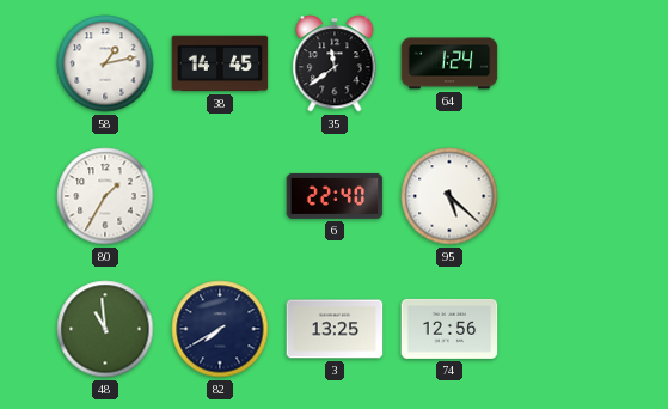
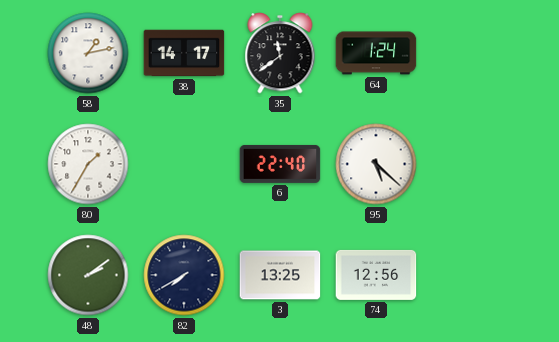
38: 14:45 -> 14:17 (184, 53)
48: 10:59 -> 2:09 (88, 275)
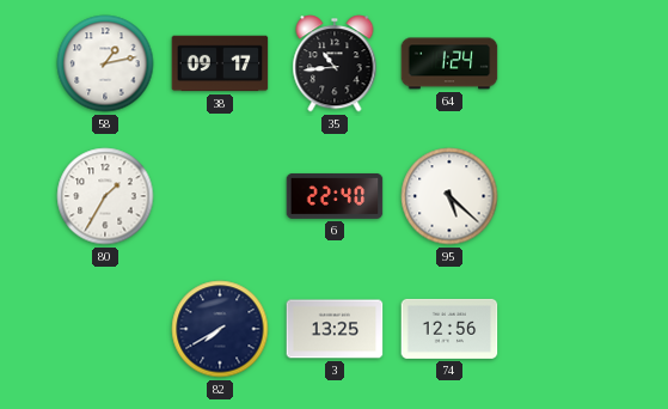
38: 14:17 -> 09:17 (220, 63)
35: 11:39 -> 10:44 (335, 63)
48: 2:09 -> none (88, 275)
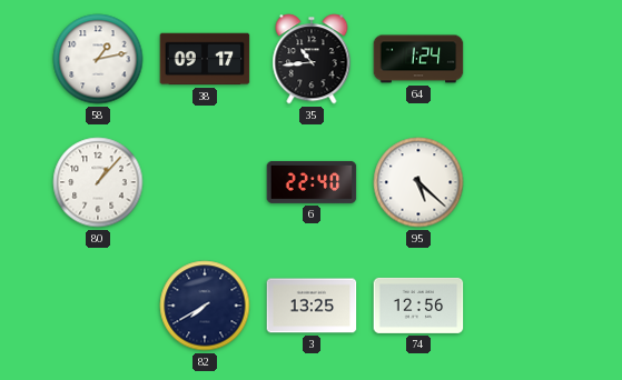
80: 1:35 -> 1:07 (98, 182)
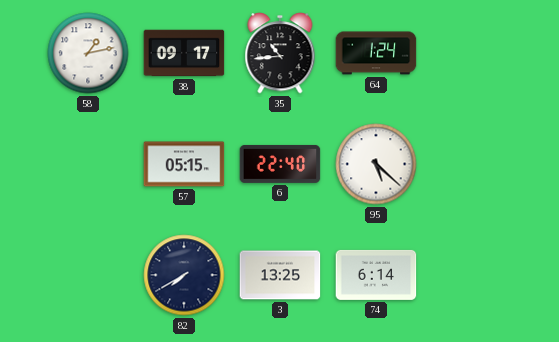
80: 1:07 -> none (98, 182)
57: none -> 05:15 (184, 164)
74: 12:56 -> 6:14 (376, 275)
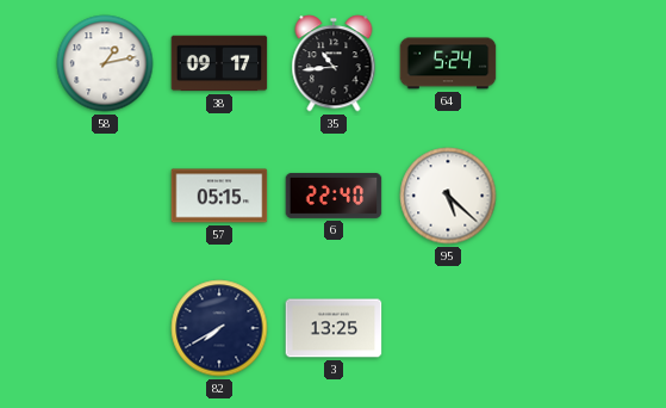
64: 1:24 -> 5:24 (448, 63)
74: 6:14 -> none (376, 275)
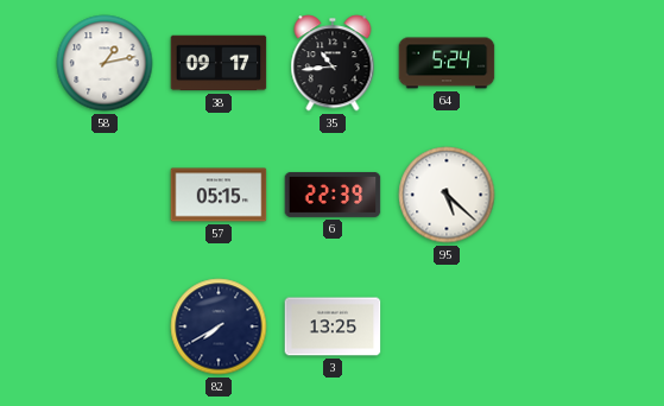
6: 22:40 -> 22:39 (333, 195)
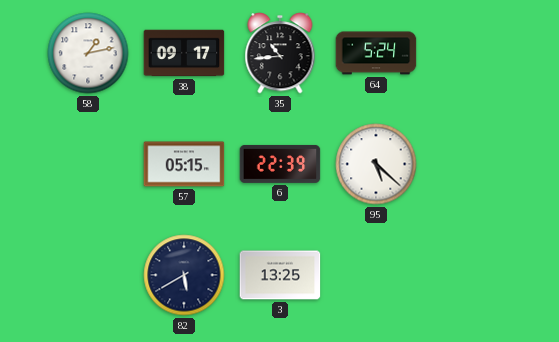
82: 7:40 -> 5:40 (184, 275)
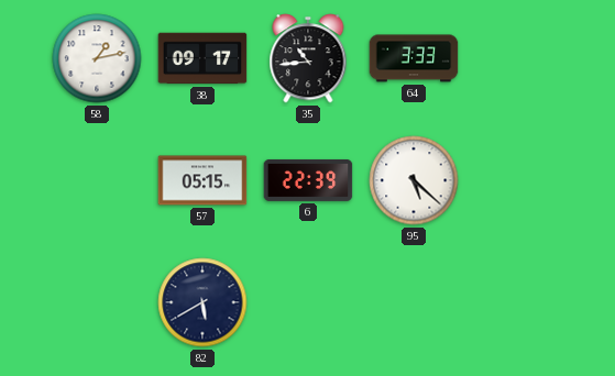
64: 5:24 -> 3:33 (414, 58)
3: 13:25 -> none (280, 275)
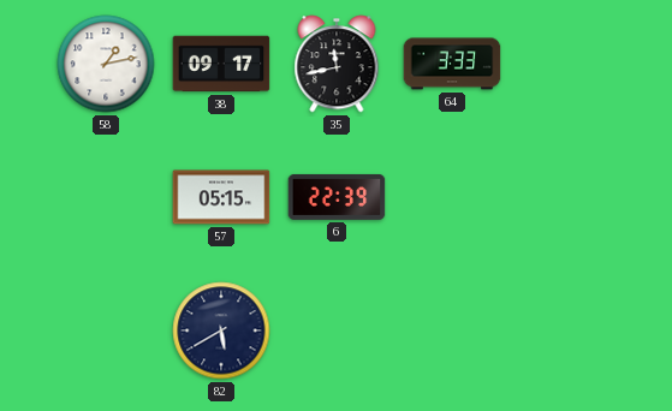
35: 10:44 -> 11:43 (337, 64)
95: 5:22 -> none (414, 180)
